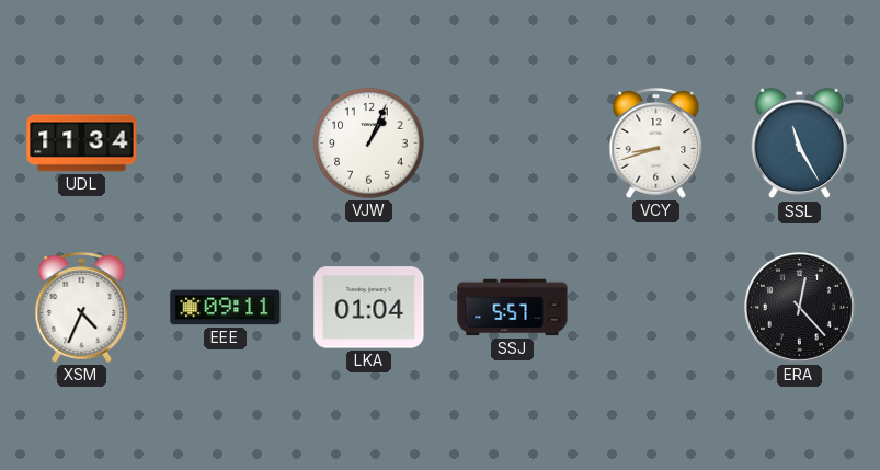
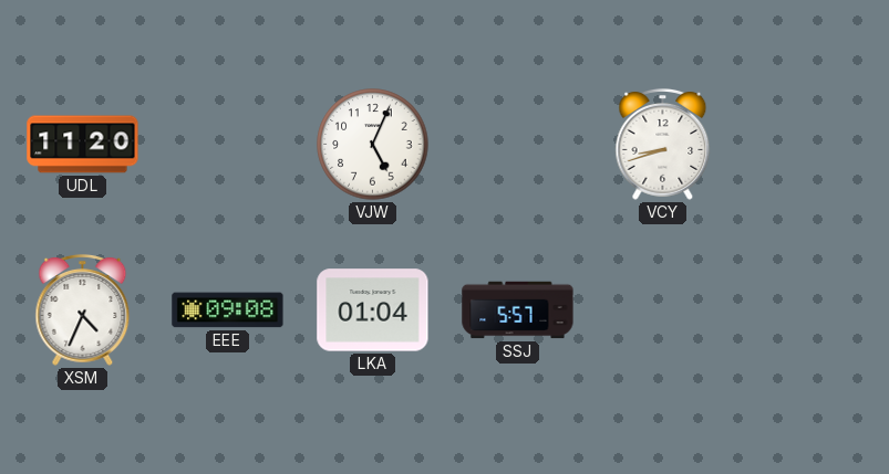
UDL: 11:34 -> 11:20 (83, 145)
VJW: 1:04 -> 5:04 (373, 145)
SSL: 11:25 -> none (799, 144)
EEE: 09:11 -> 09:08 (228, 310)
ERA: 12:23 -> none (800, 308)
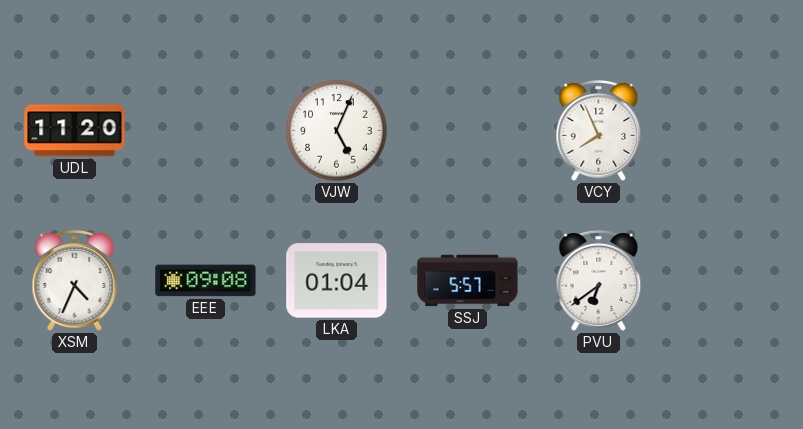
VCY: 8:42 -> 7:56 (599, 130)
PVU: none -> 6:39 (599, 280)
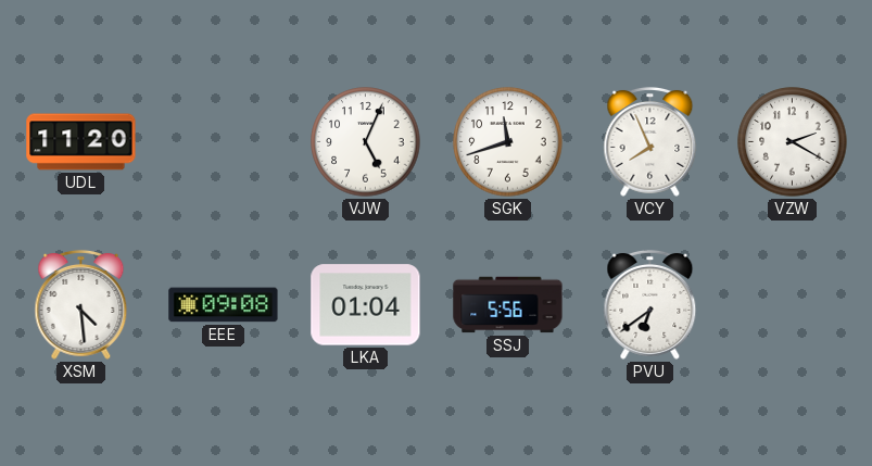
SGK: none -> 11:42 (508, 142)
VZW: none -> 2:20 (793, 142)
XSM: 4:34 -> 4:29 (81, 304)
SSJ: 5:57 -> 5:56 (508, 305)
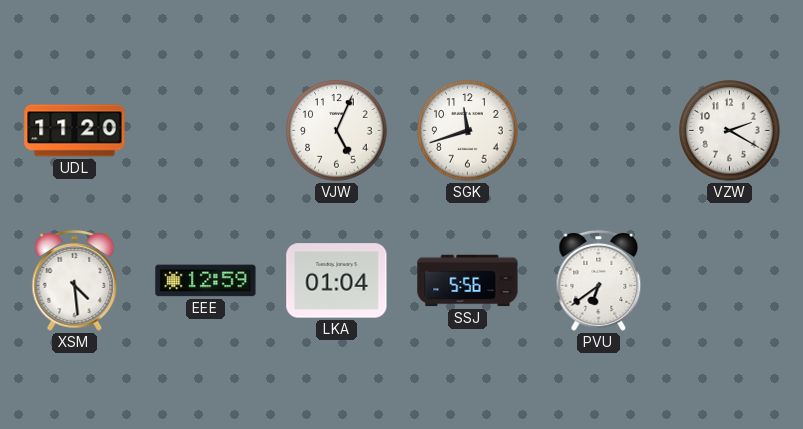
VCY: 7:56 -> none (650, 141)
EEE: 09:08 -> 12:59 (206, 281)
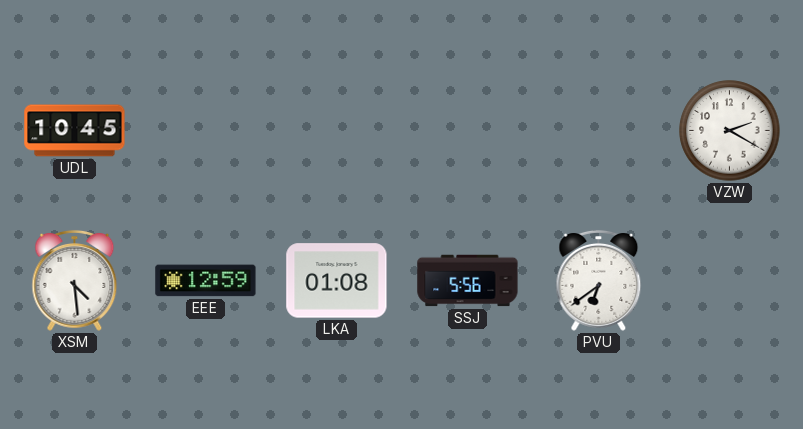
UDL: 11:20 -> 10:45 (75, 131)
VJW: 5:04 -> none (337, 131)
SGK: 11:42 -> none (468, 131)
LKA: 01:04 -> 01:08 (337, 281)
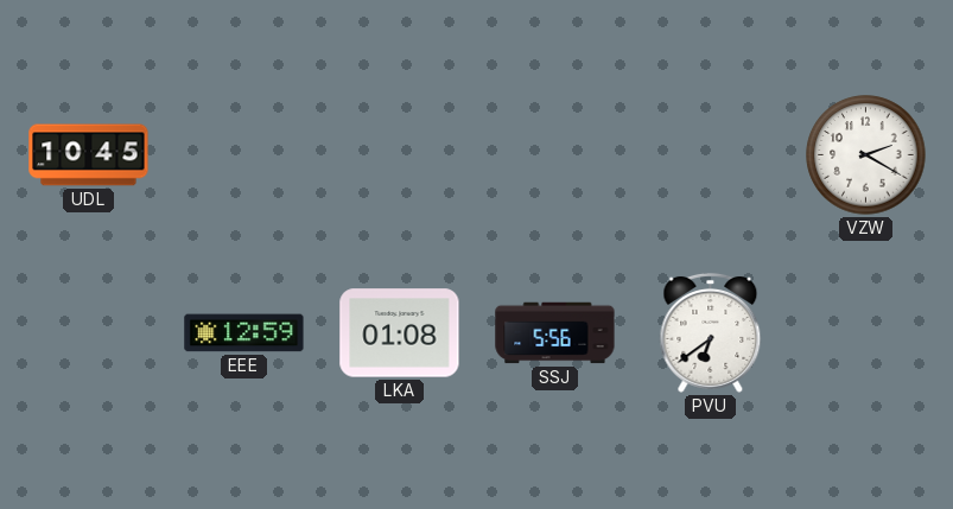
XSM: 4:29 -> none (75, 280)
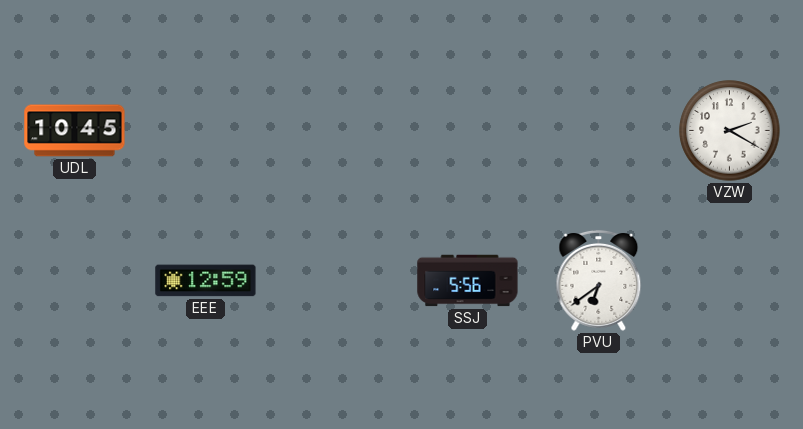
LKA: 01:08 -> none (400, 333)
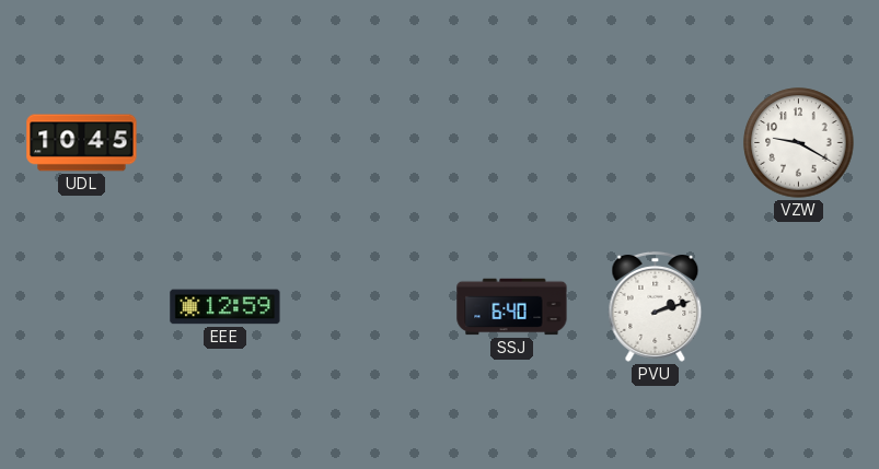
VZW: 2:20 -> 9:20 (799, 143)
SSJ: 5:56 -> 6:40 (512, 307)
PVU: 6:39 -> 2:12 (656, 306)
